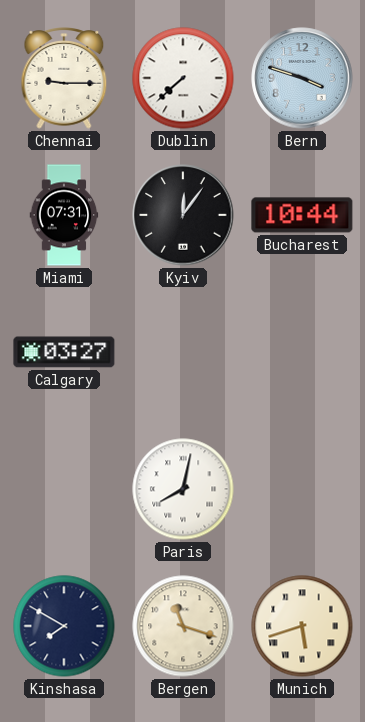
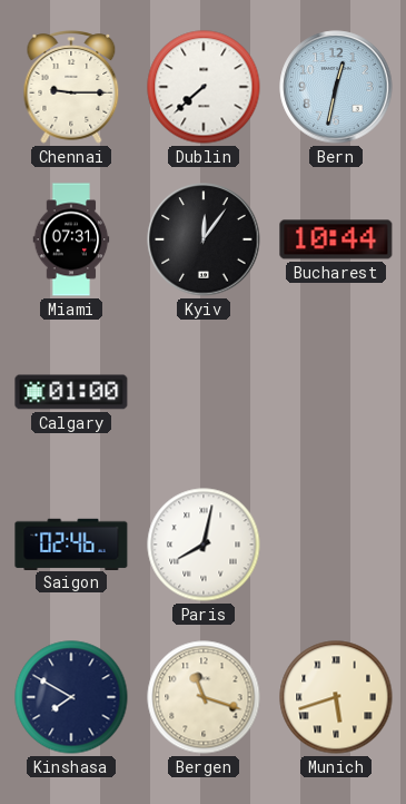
Bern: 3:48 -> 12:32 (336, 87)
Calgary: 03:27 -> 01:00 (71, 392)
Saigon: none -> 02:46 (71, 543)
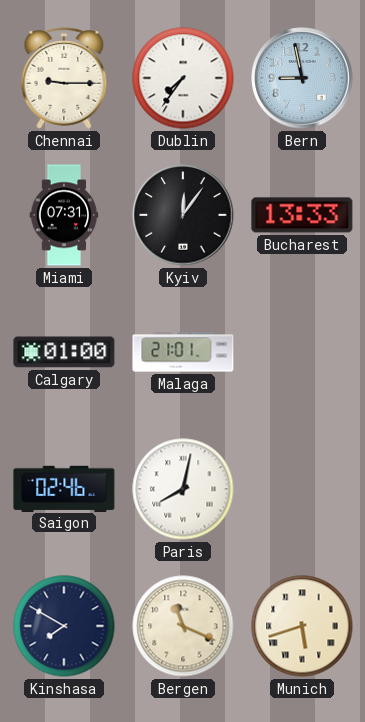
Dublin: 7:38 -> 7:36 (183, 78)
Bern: 12:32 -> 8:58 (302, 78)
Bucharest: 10:44 -> 13:33 (302, 215)
Malaga: none -> 21:01 (183, 352)
Bergen: 11:18 -> 11:19 (183, 626)
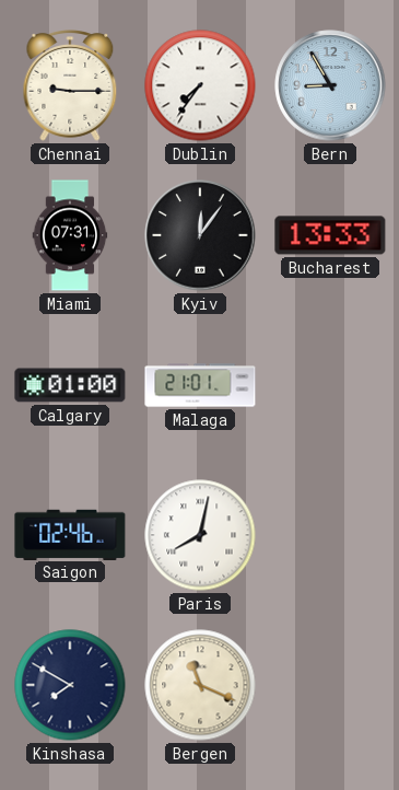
Bern: 8:58 -> 8:55 (330, 85)
Munich: 5:42 -> none (302, 626)
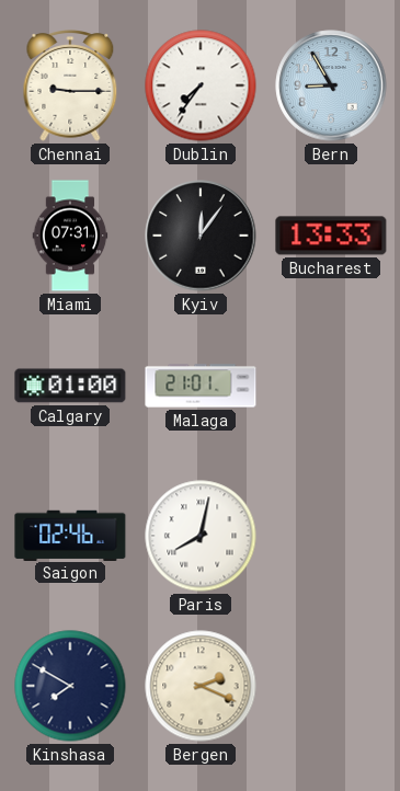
Bergen: 11:19 -> 2:19 (201, 686)
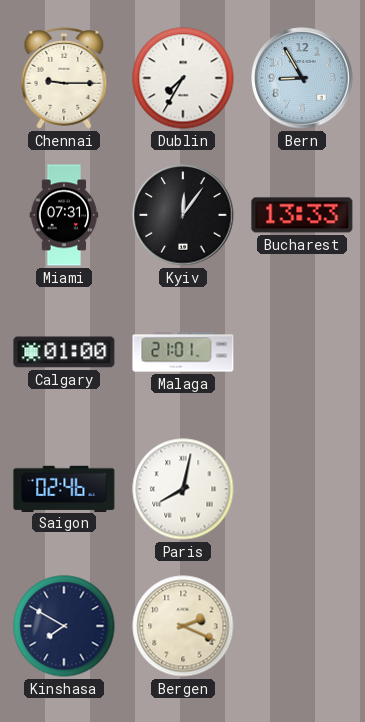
Dublin: 7:36 -> 7:35 (183, 78)
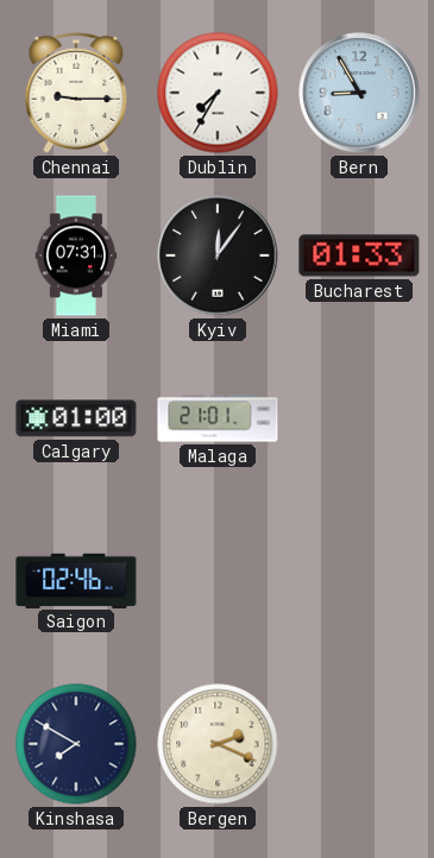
Bucharest: 13:33 -> 01:33 (359, 255)
Paris: 8:02 -> none (183, 489)
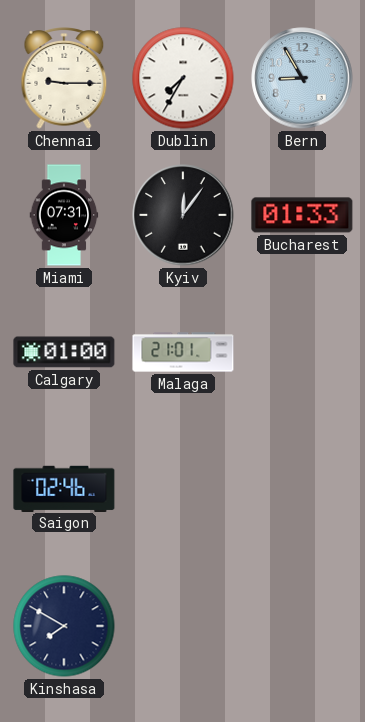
Bergen: 2:19 -> none (218, 744)
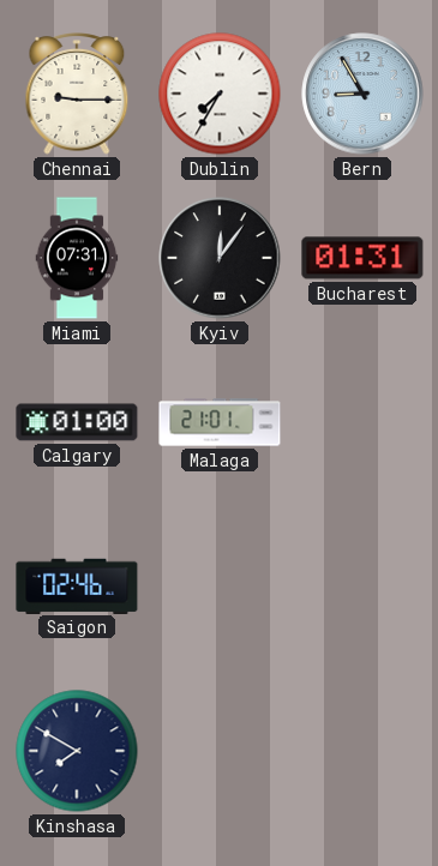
Bucharest: 01:33 -> 01:31 (362, 258)
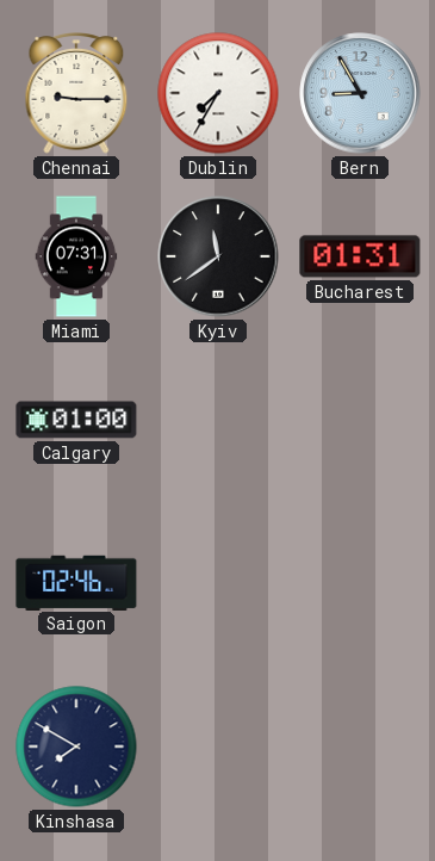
Kyiv: 12:06 -> 11:39 (218, 256)
Malaga: 21:01 -> none (220, 422)
